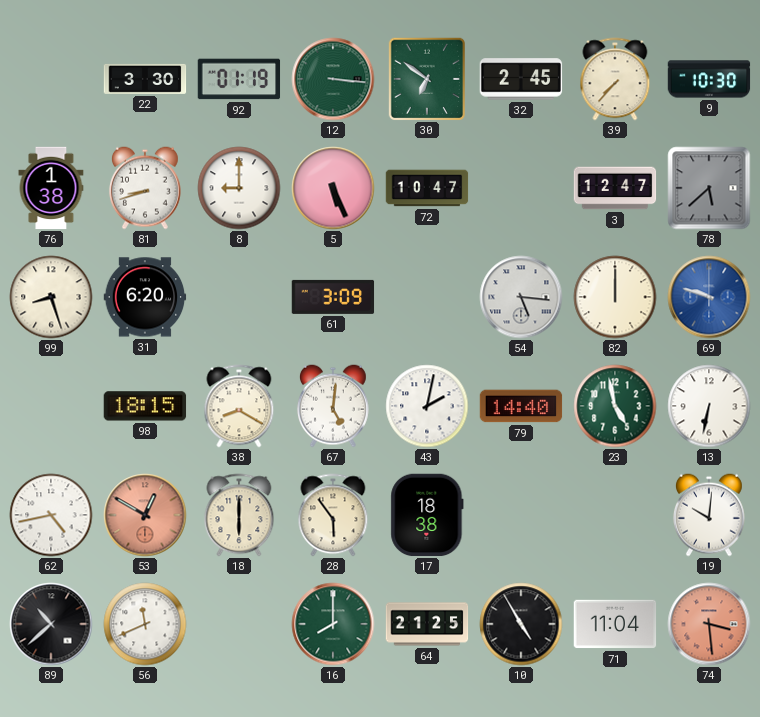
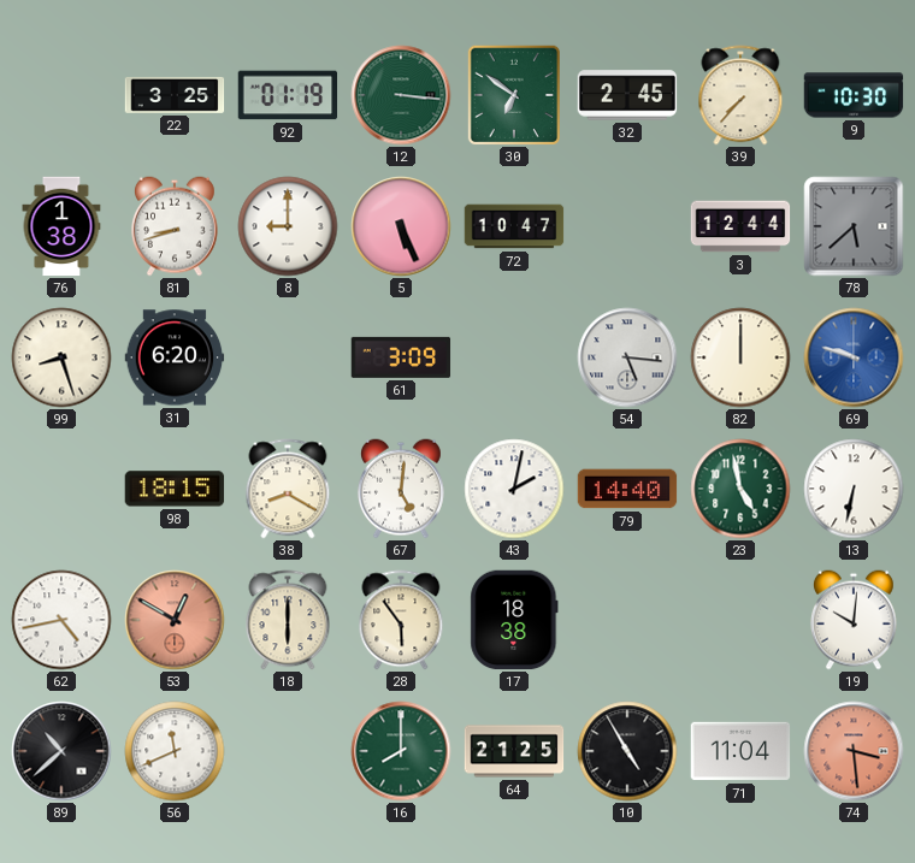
22: 3:30 -> 3:25 (175, 95)
3: 12:47 -> 12:44 (740, 226)
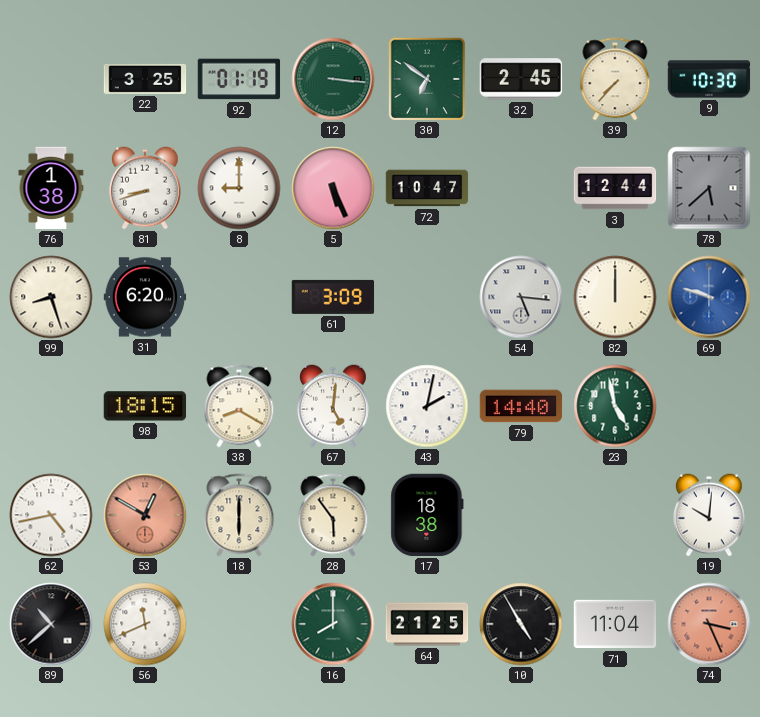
13: 6:32 -> none (854, 489)
74: 3:29 -> 3:26 (709, 624)
